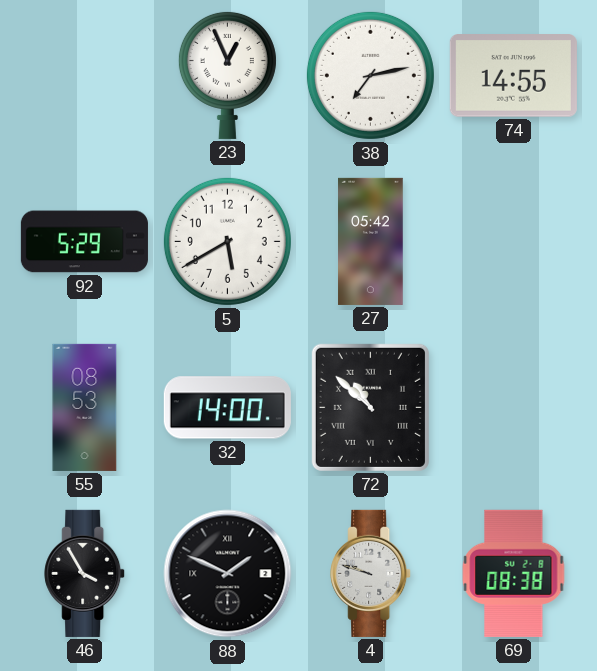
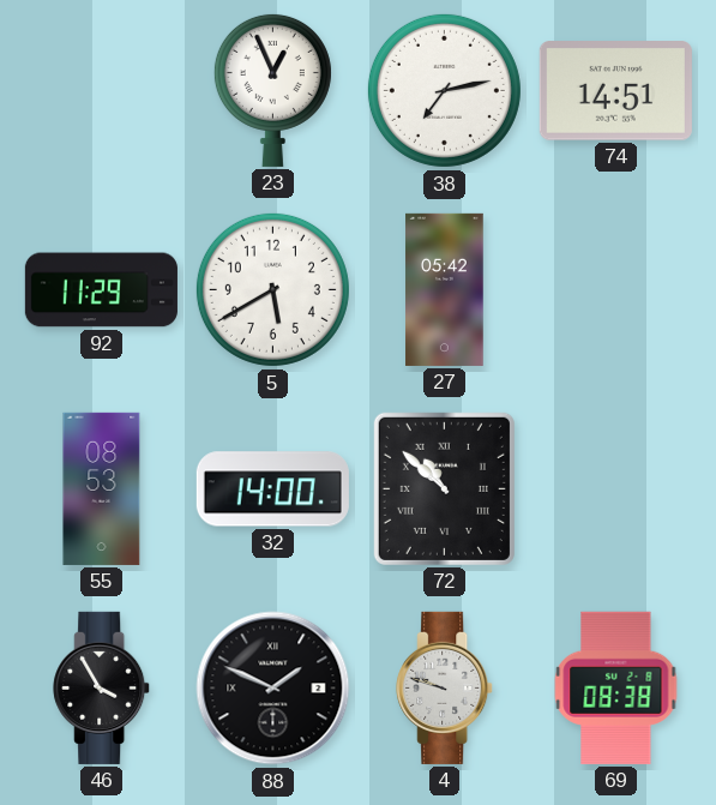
74: 14:55 -> 14:51 (615, 91)
92: 5:29 -> 11:29 (101, 290)
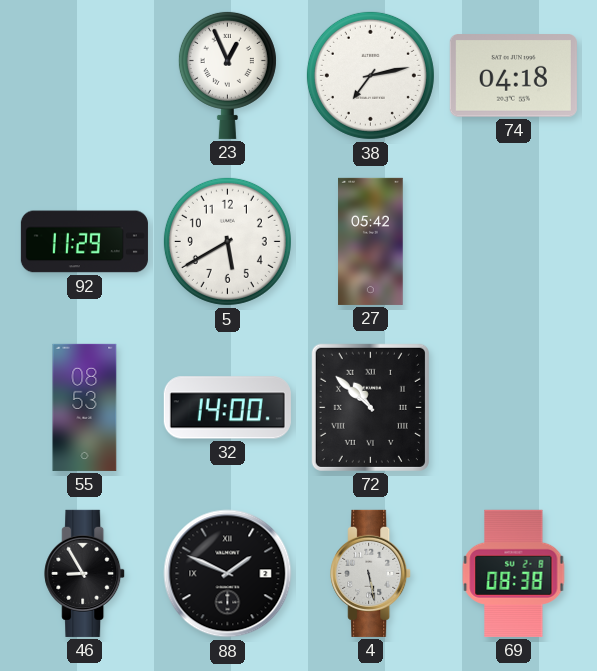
74: 14:51 -> 04:18 (513, 76)
46: 3:55 -> 8:55 (85, 573)
4: 9:48 -> 5:28 (371, 573)
